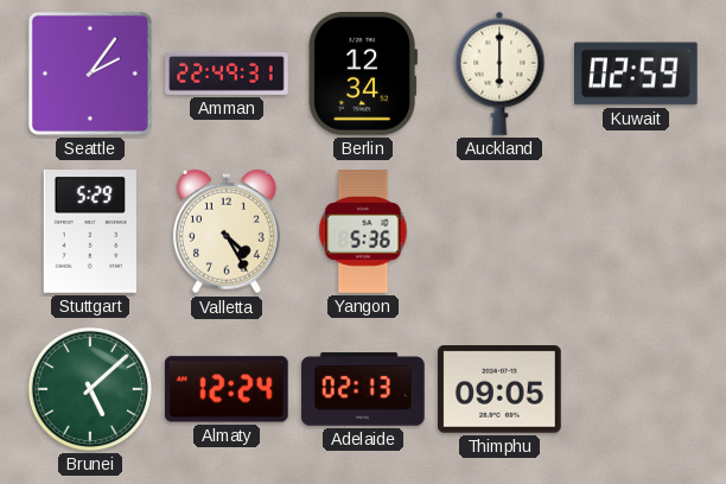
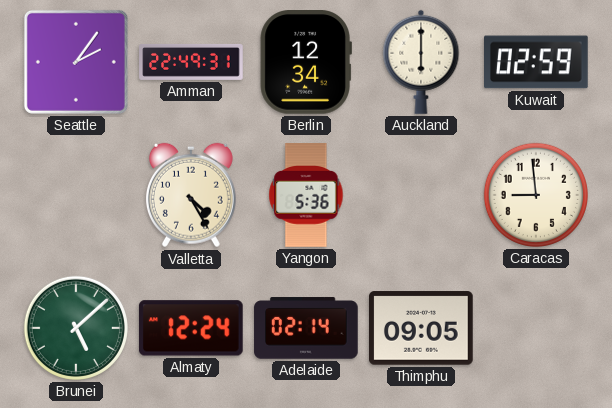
Stuttgart: 5:29 -> none (90, 233)
Caracas: none -> 8:59 (536, 195)
Adelaide: 02:13 -> 02:14 (306, 328)
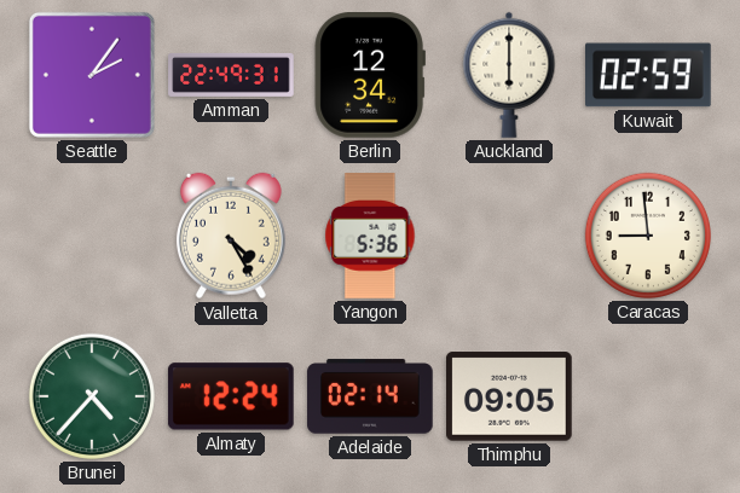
Brunei: 5:08 -> 4:37 (92, 396)
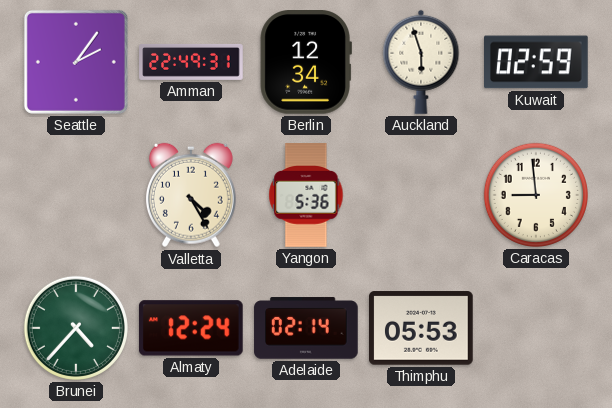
Auckland: 6:00 -> 5:57 (421, 62)
Thimphu: 09:05 -> 05:53 (422, 328)
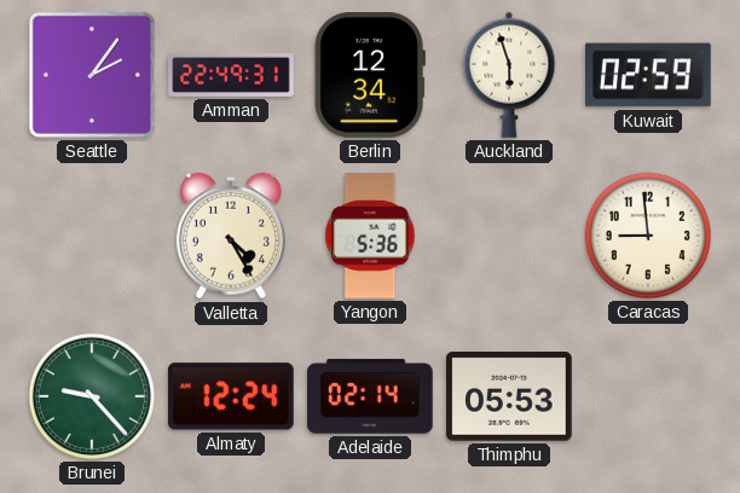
Brunei: 4:37 -> 9:23 (92, 396)
